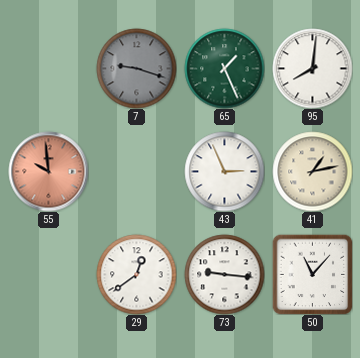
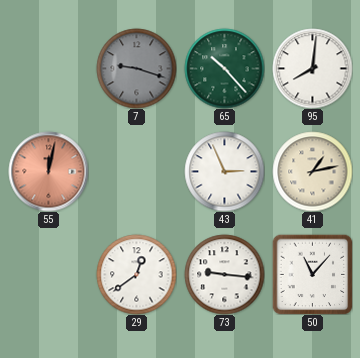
65: 1:26 -> 10:23 (224, 68)
55: 9:59 -> 12:02 (48, 171)
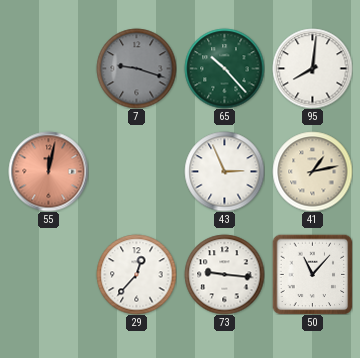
29: 12:39 -> 12:37 (136, 274)
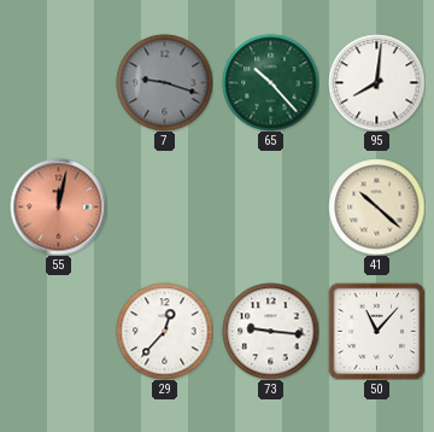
43: 2:56 -> none (224, 171)
41: 1:13 -> 10:22 (376, 206)
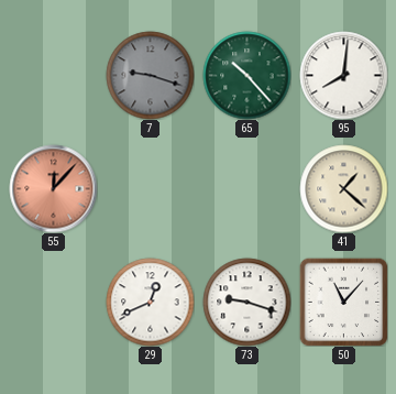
55: 12:02 -> 12:07 (53, 188)
41: 10:22 -> 1:22 (343, 188)
29: 12:37 -> 12:41 (150, 302)
73: 9:16 -> 9:18 (246, 302)
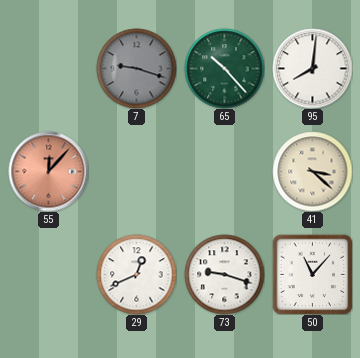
41: 1:22 -> 3:22 (312, 171)
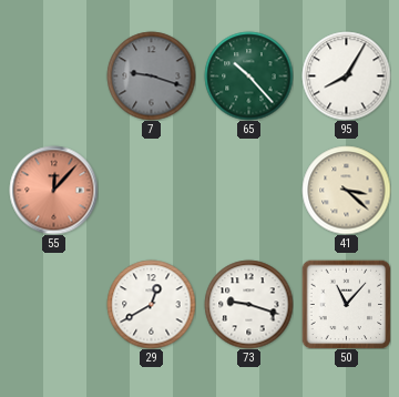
95: 8:01 -> 8:05 (346, 75)
29: 12:41 -> 12:40 (151, 304)
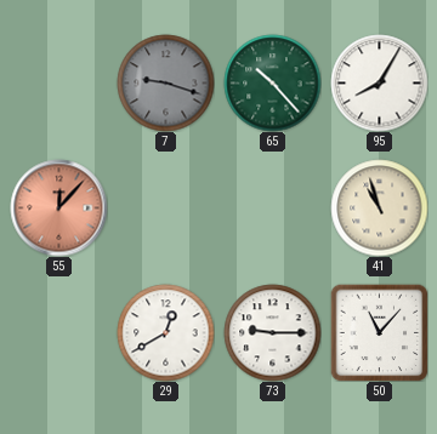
41: 3:22 -> 10:57 (379, 207)
73: 9:18 -> 9:15 (272, 332)
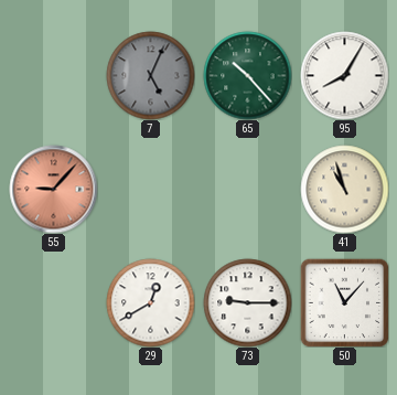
7: 9:18 -> 5:04 (150, 75)
55: 12:07 -> 9:07 (53, 189)
